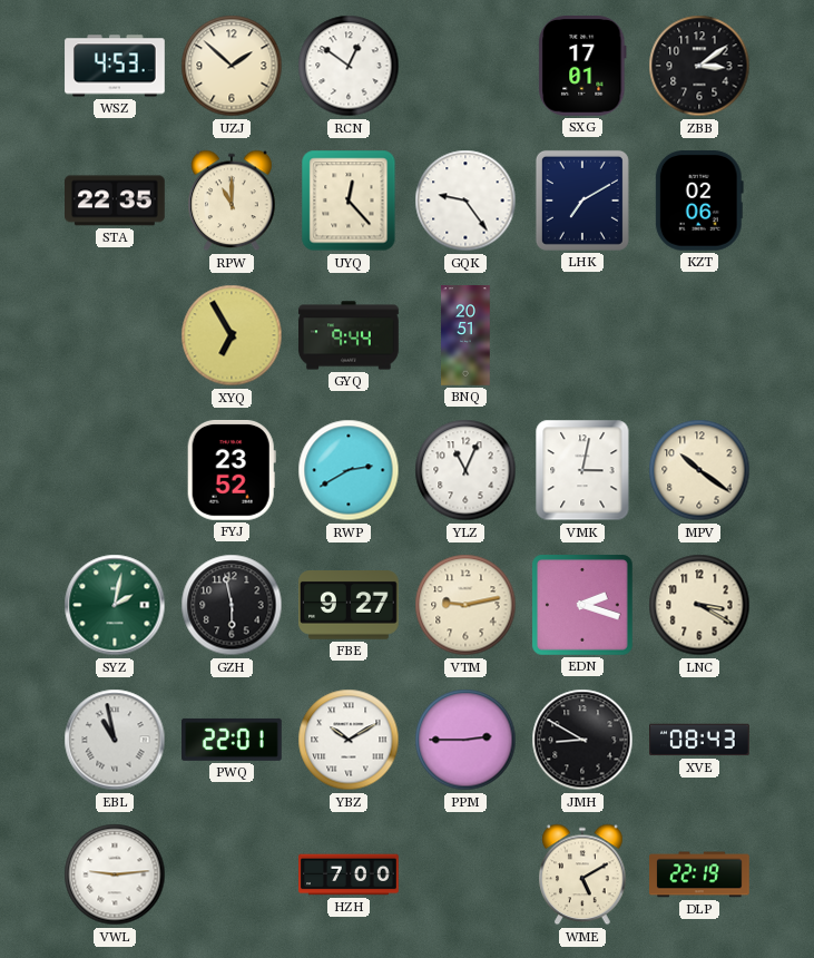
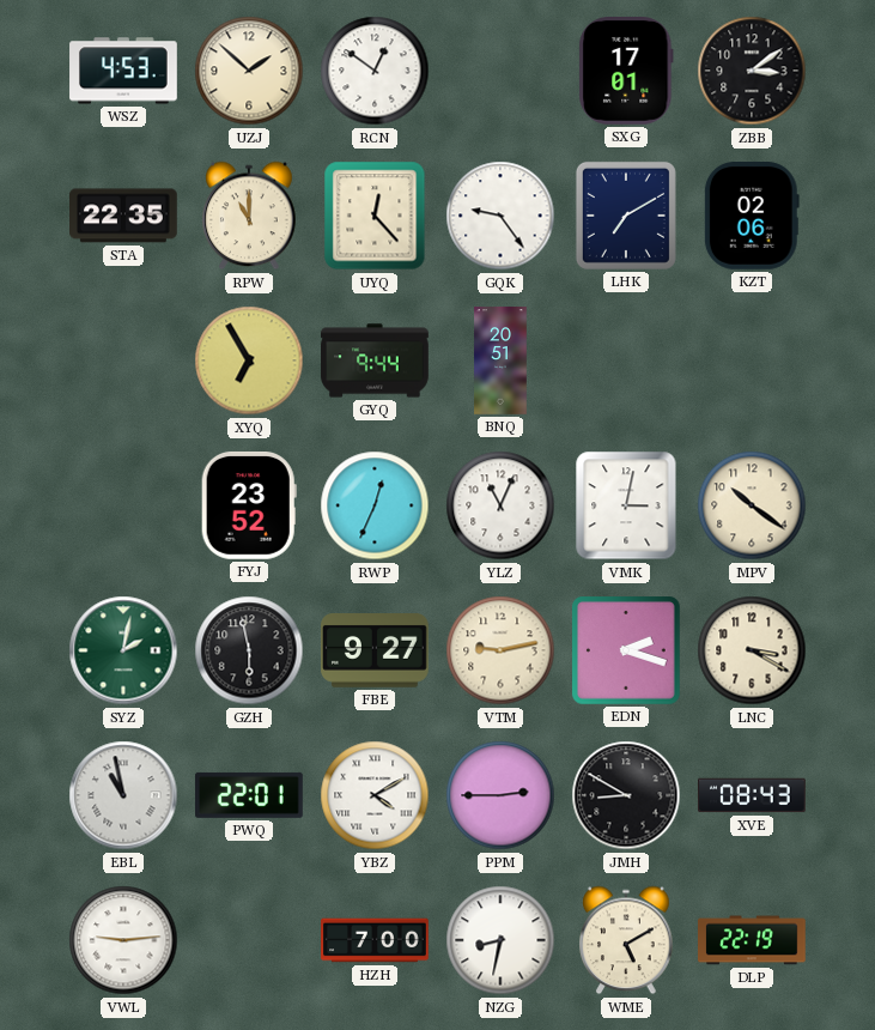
RWP: 2:40 -> 12:34 (375, 505)
YBZ: 10:10 -> 4:10 (375, 795)
NZG: none -> 8:32 (500, 940)
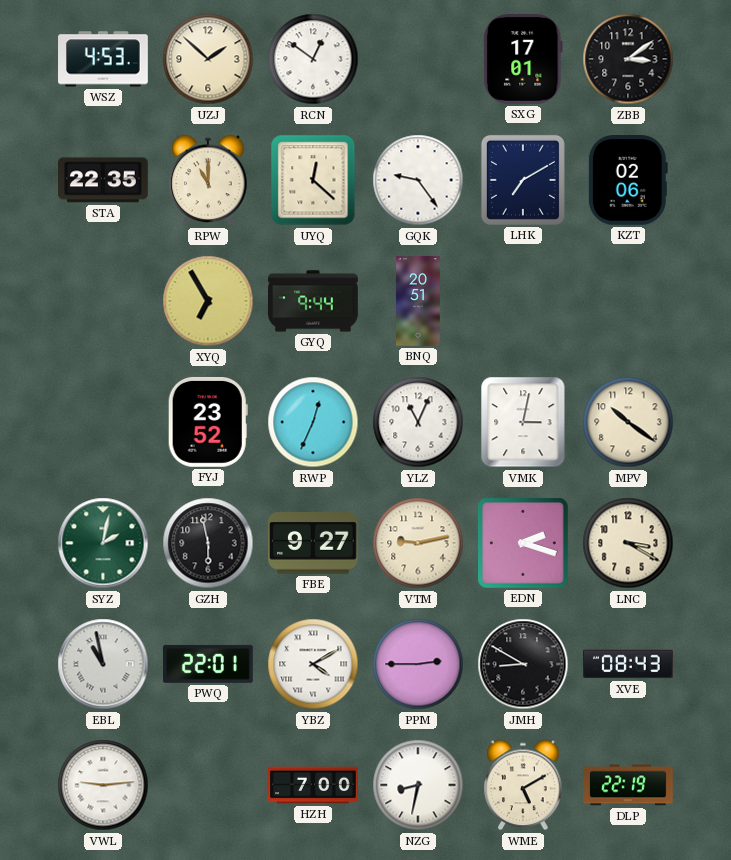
UYQ: 12:23 -> 12:22 (313, 180)
